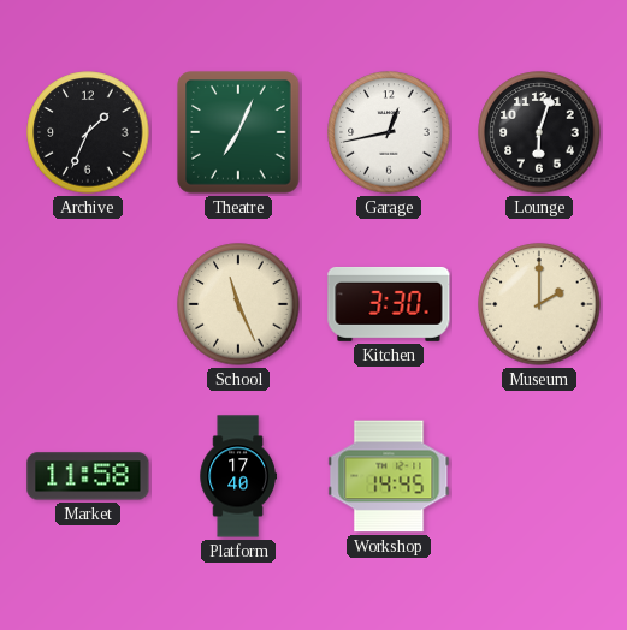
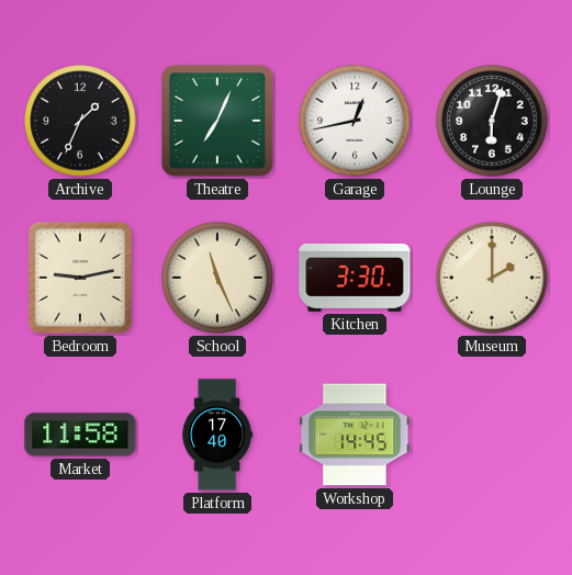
Bedroom: none -> 9:13 (80, 278)
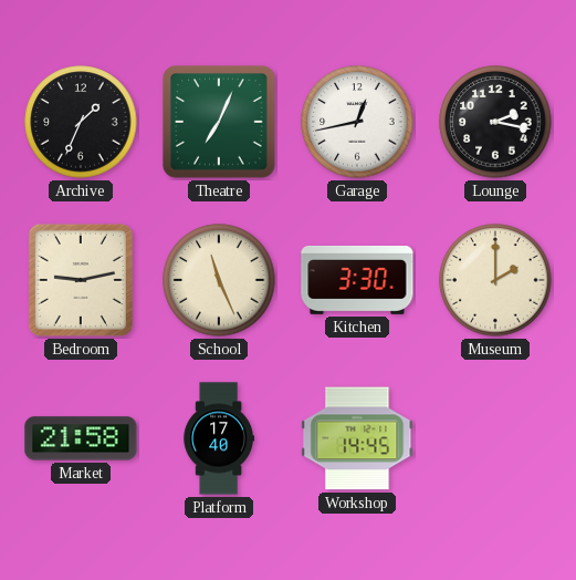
Lounge: 6:03 -> 2:17 (495, 122)
Market: 11:58 -> 21:58 (81, 438)
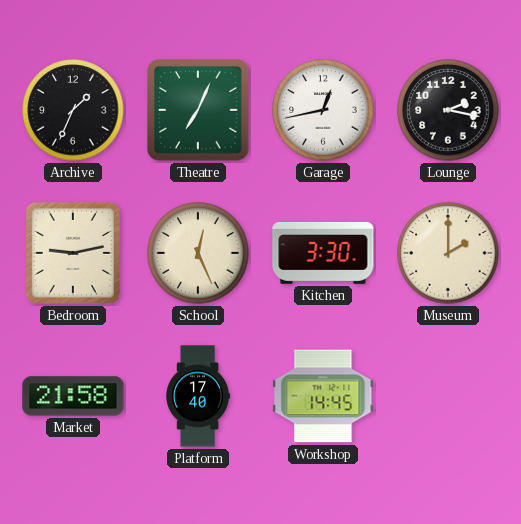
School: 11:26 -> 12:26 (198, 253)
